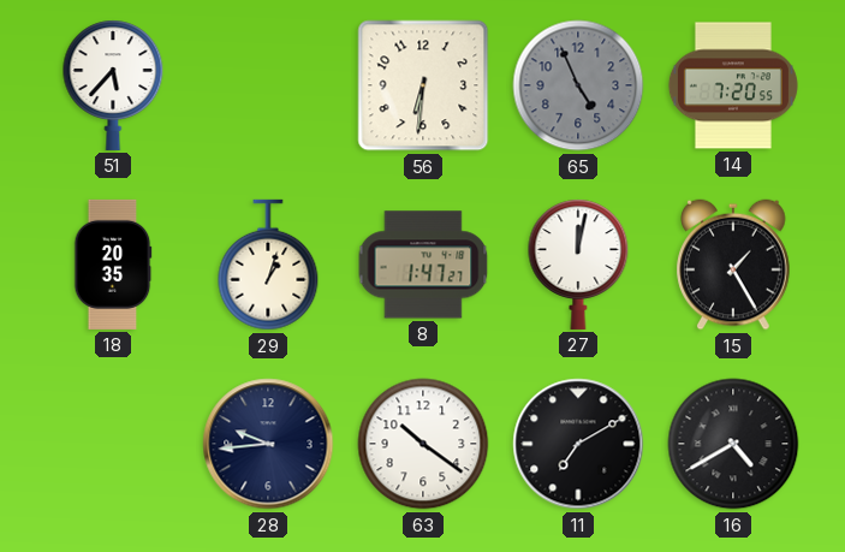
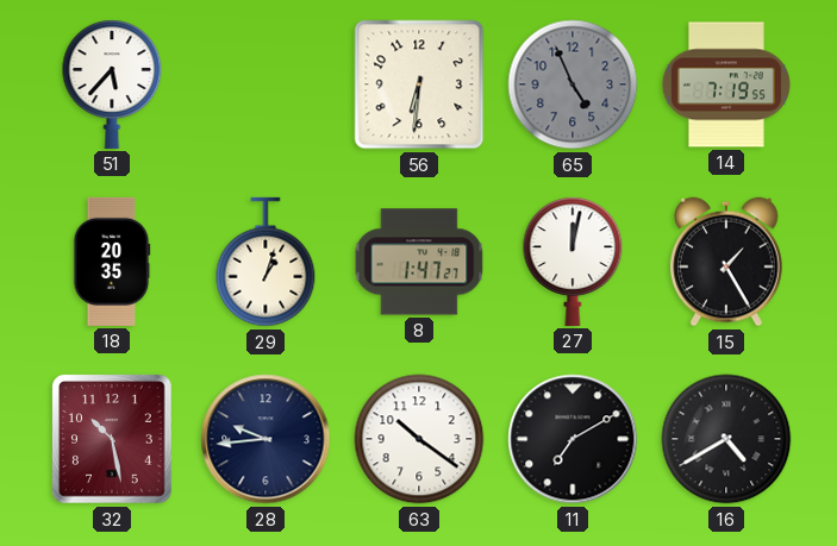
14: 7:20 -> 7:19 (726, 84)
32: none -> 10:28 (113, 439)
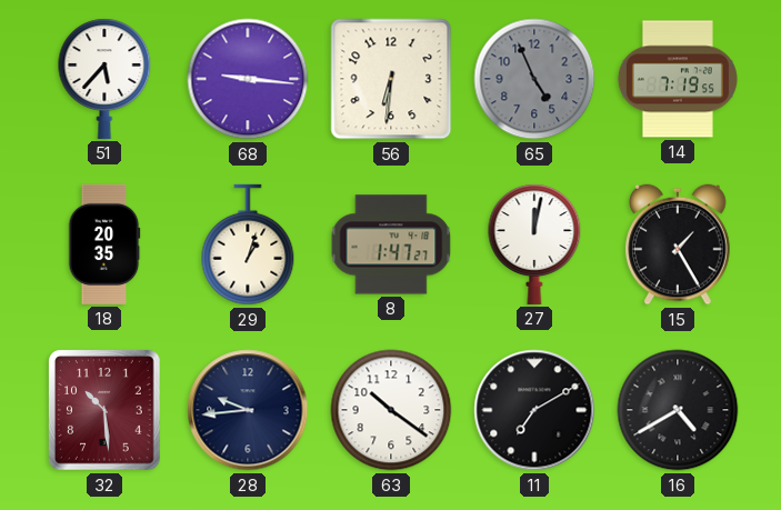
68: none -> 9:16 (248, 79)
32: 10:28 -> 10:29 (106, 410)
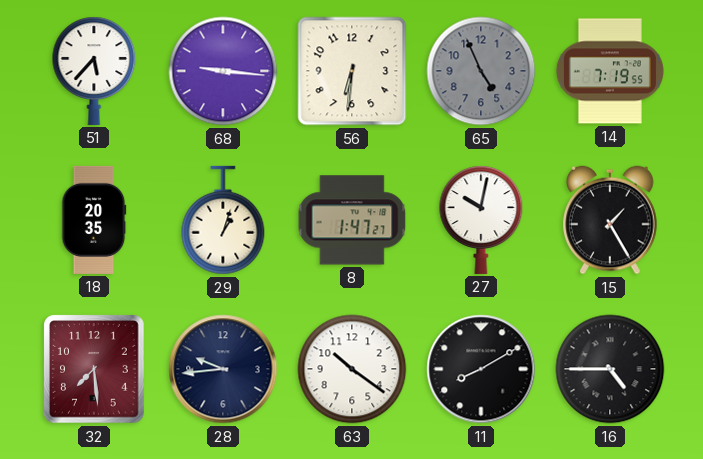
27: 12:02 -> 10:02 (481, 220)
32: 10:29 -> 7:29 (95, 369)
11: 7:10 -> 8:10 (481, 369)
16: 4:40 -> 4:45 (610, 369)
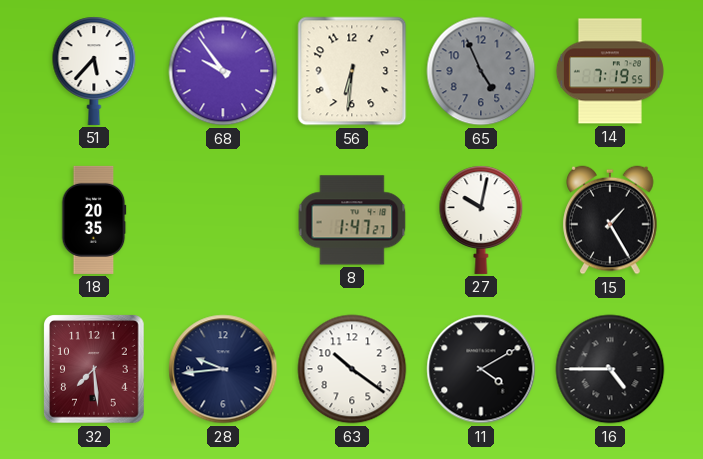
68: 9:16 -> 9:54 (223, 71)
29: 1:03 -> none (223, 220)
11: 8:10 -> 4:10 (481, 369)
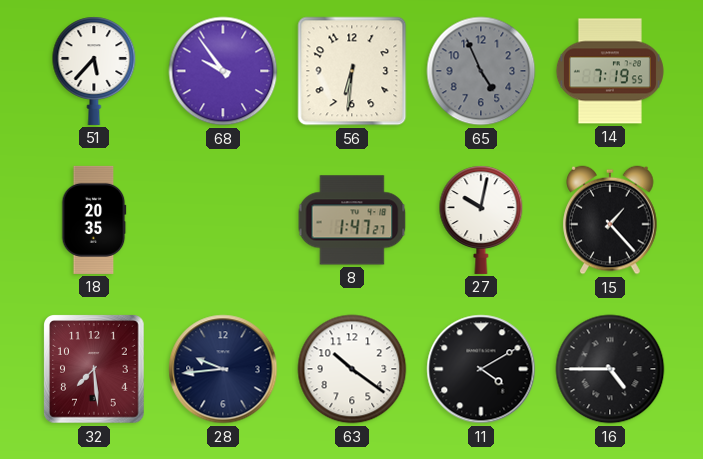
15: 1:25 -> 1:23 (610, 220)
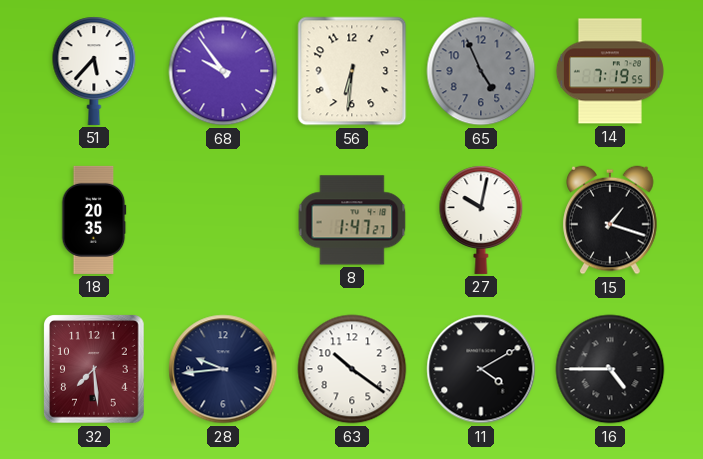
15: 1:23 -> 1:18 (610, 220)
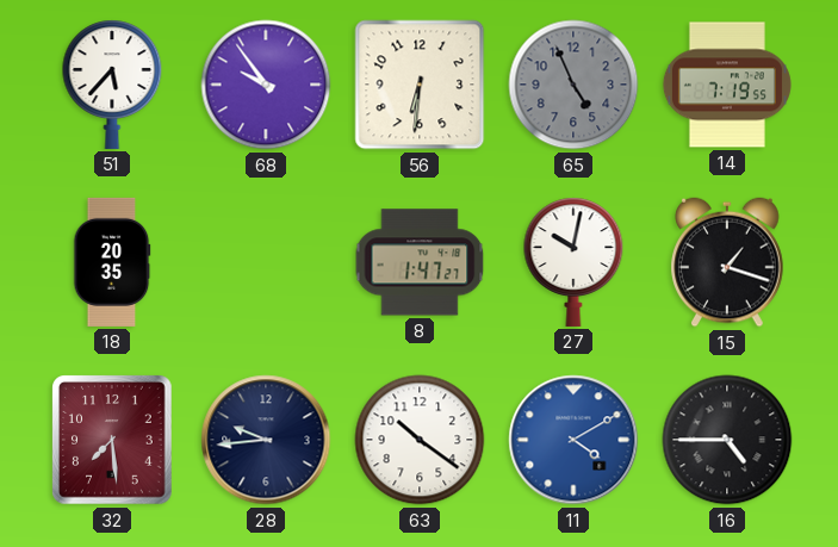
11 dial: black -> blue (573, 440)
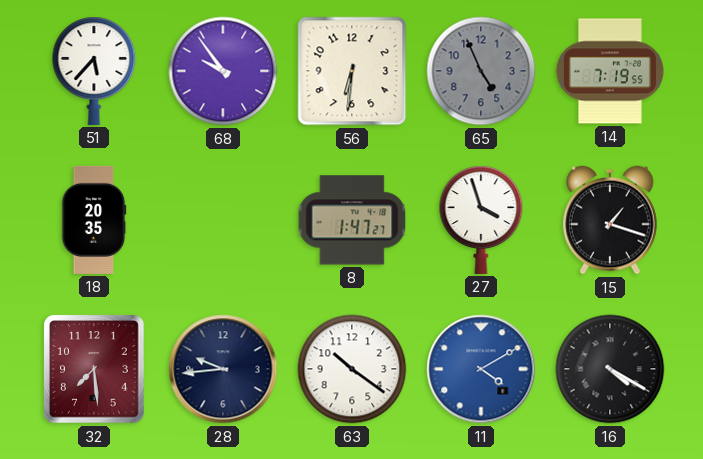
27: 10:02 -> 3:57 (481, 220)
16: 4:45 -> 4:20 (610, 369)
